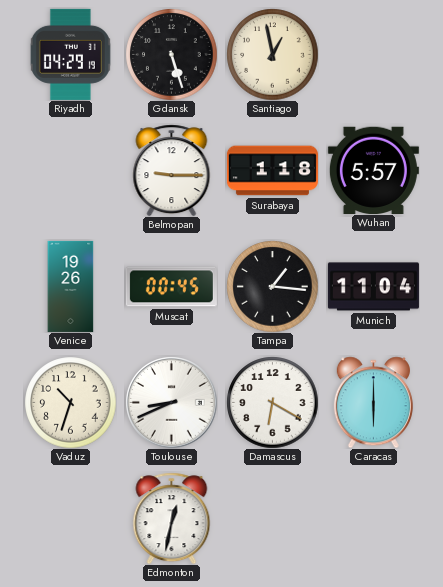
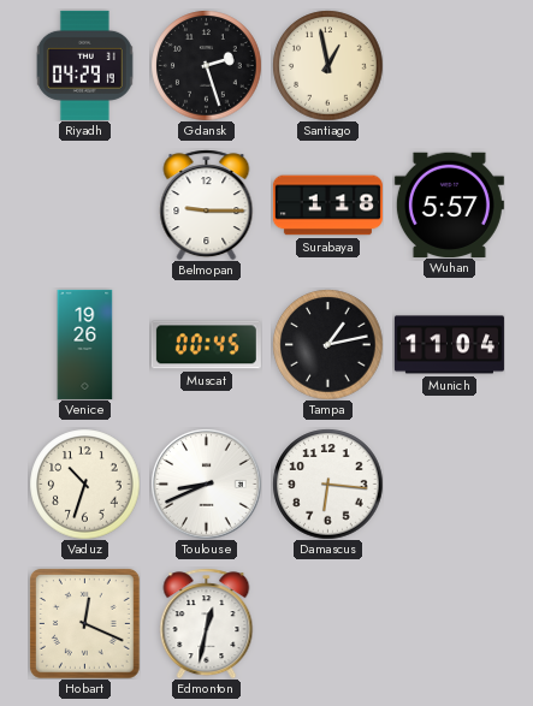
Gdansk: 5:27 -> 2:27 (206, 65)
Tampa: 1:16 -> 1:13 (327, 344)
Damascus: 6:20 -> 6:16 (327, 483)
Caracas: 6:00 -> none (373, 402)
Hobart: none -> 12:19 (85, 624)
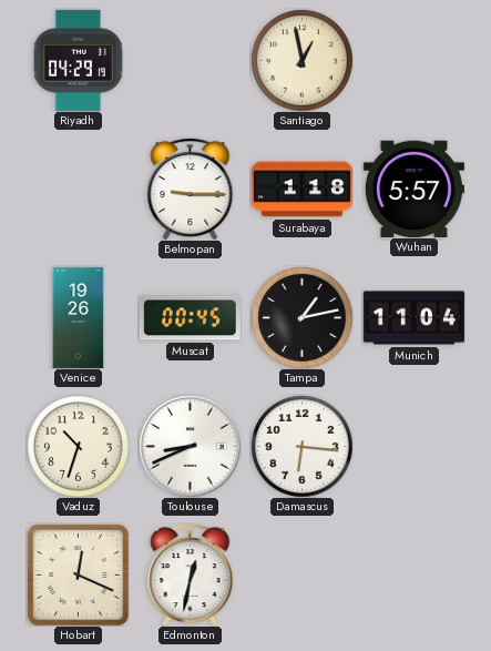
Gdansk: 2:27 -> none (206, 65)
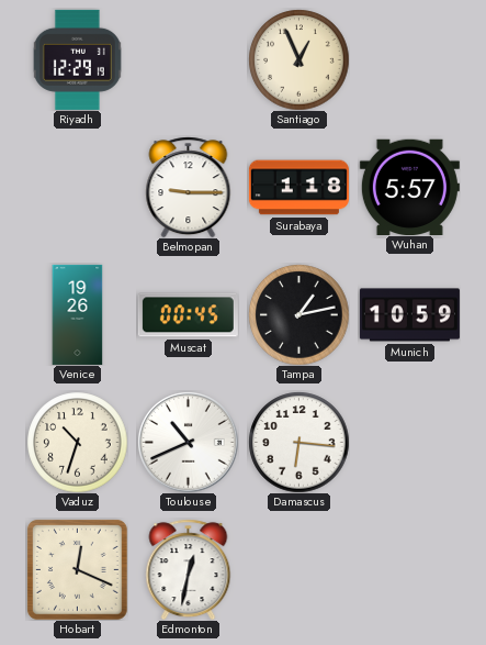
Riyadh: 04:29 -> 12:29 (77, 59)
Santiago: 12:58 -> 12:56 (298, 59)
Munich: 11:04 -> 10:59 (409, 315)
Toulouse: 8:41 -> 10:41 (188, 442)
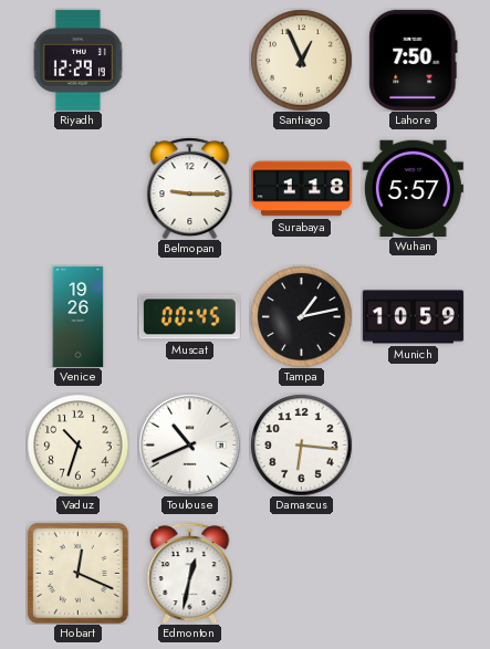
Lahore: none -> 7:50 (414, 60)
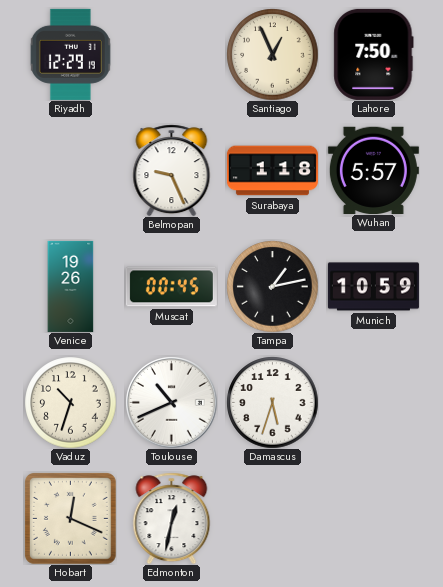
Belmopan: 9:15 -> 9:26 (172, 170)
Damascus: 6:16 -> 5:33 (272, 402)
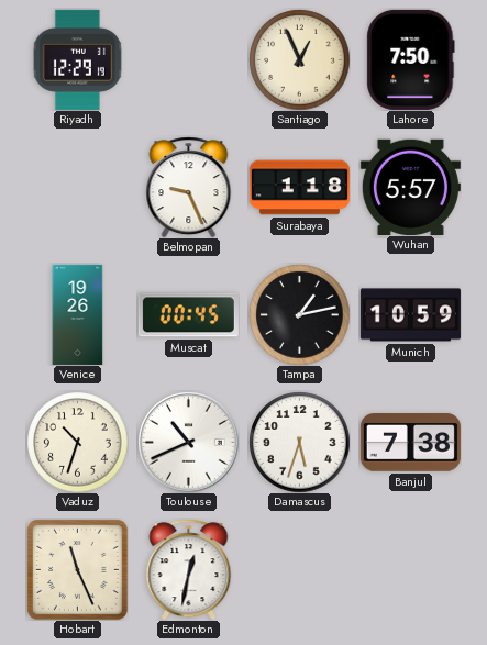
Banjul: none -> 7:38 (410, 443)
Hobart: 12:19 -> 11:26 (78, 570)
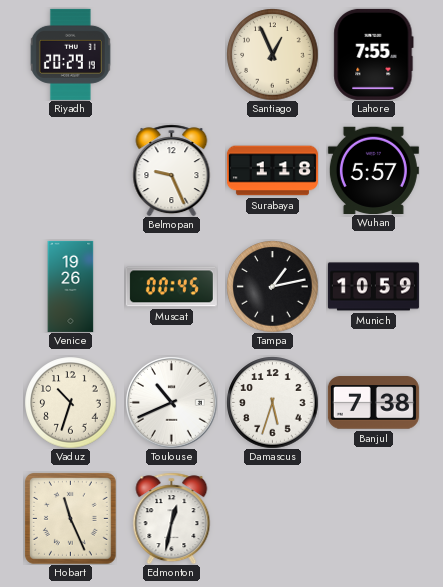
Riyadh: 12:29 -> 20:29 (70, 54)
Lahore: 7:50 -> 7:55 (374, 54)
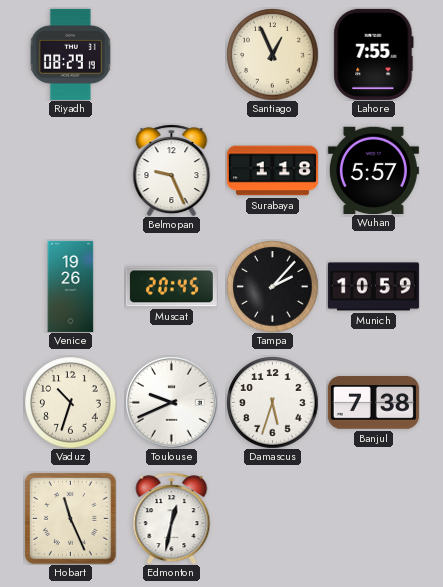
Riyadh: 20:29 -> 08:29 (70, 54)
Muscat: 00:45 -> 20:45 (171, 287)
Tampa: 1:13 -> 2:07 (272, 286)
Toulouse: 10:41 -> 9:41 (171, 402)
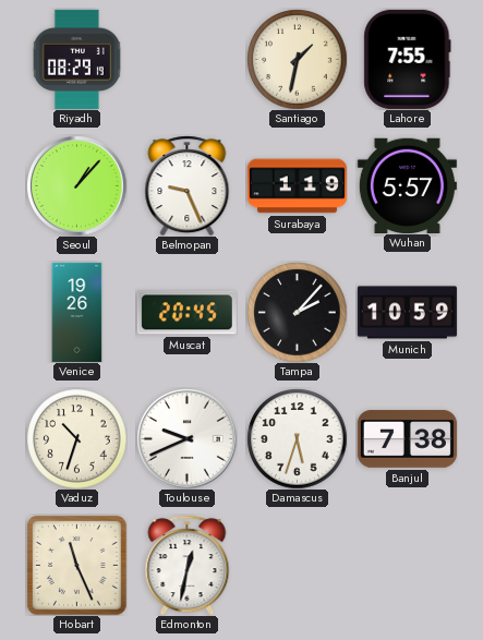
Santiago: 12:56 -> 1:32 (297, 59)
Seoul: none -> 1:07 (76, 185)
Surabaya: 1:18 -> 1:19 (297, 186)
